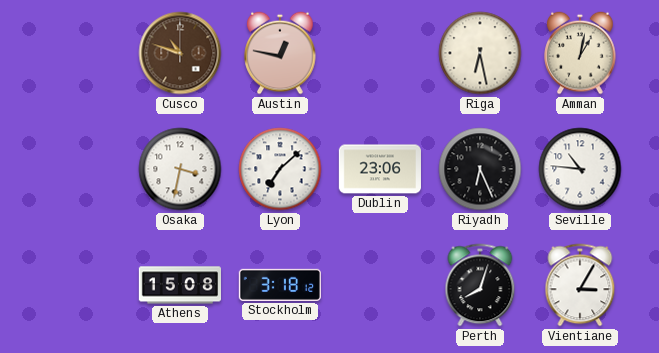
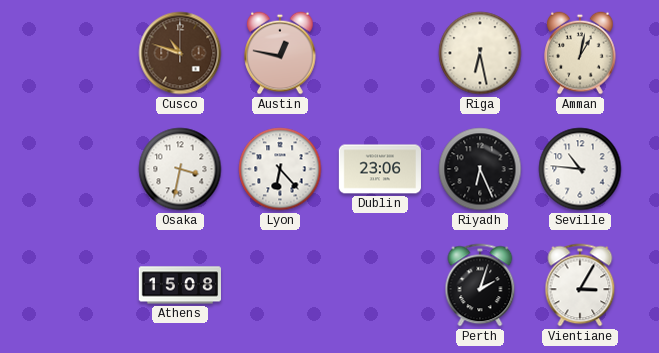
Lyon: 7:08 -> 6:23 (280, 169)
Stockholm: 3:18 -> none (280, 285)
Perth: 8:03 -> 2:03 (480, 285)
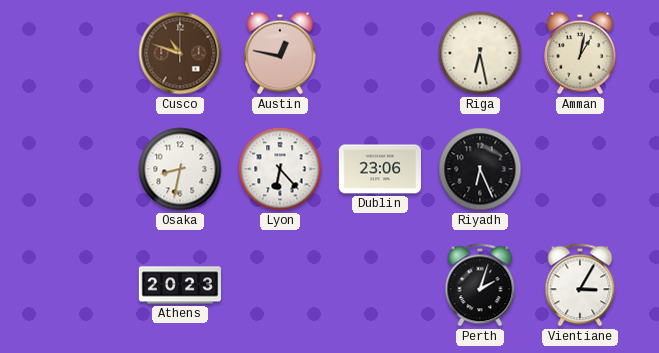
Osaka: 3:32 -> 8:32 (180, 169)
Seville: 10:46 -> none (580, 169)
Athens: 15:08 -> 20:23 (179, 285)
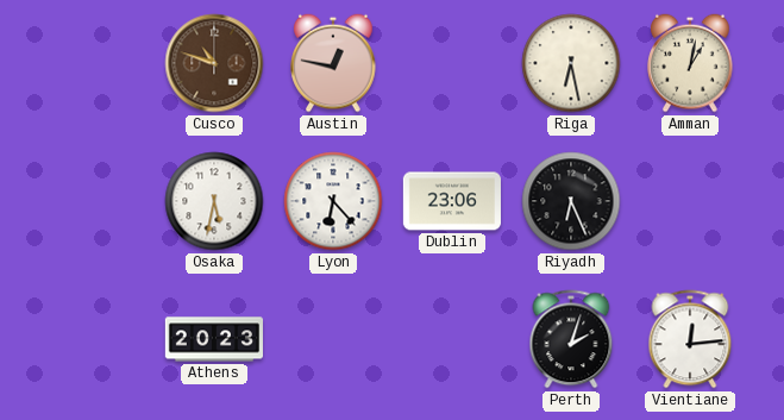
Osaka: 8:32 -> 5:32 (214, 201)
Vientiane: 3:05 -> 12:14 (690, 339)
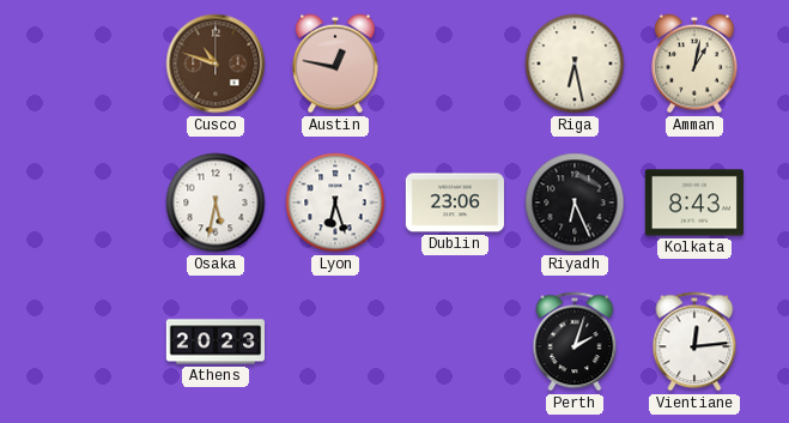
Lyon: 6:23 -> 6:27 (335, 203)
Kolkata: none -> 8:43 (694, 203)
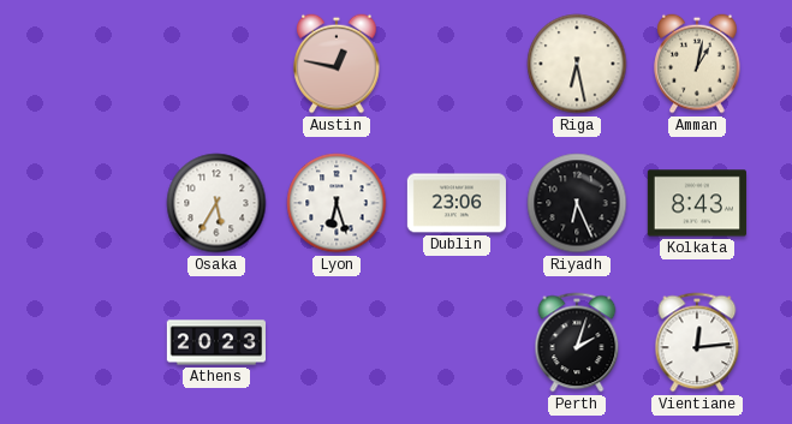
Cusco: 10:48 -> none (216, 64)
Osaka: 5:32 -> 5:35 (216, 203)
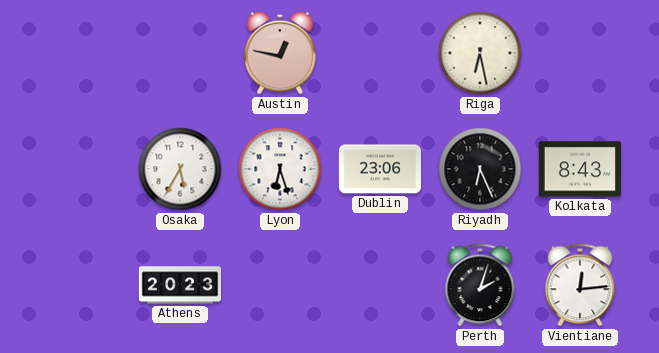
Amman: 1:02 -> none (697, 64)
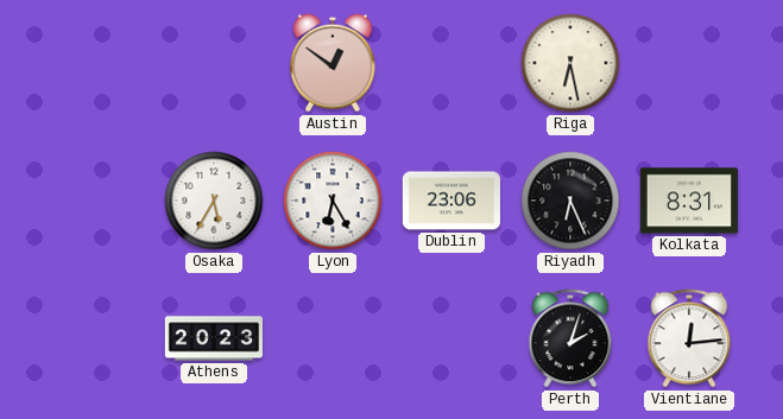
Austin: 12:47 -> 12:51 (333, 63)
Lyon: 6:27 -> 6:25 (333, 201)
Kolkata: 8:43 -> 8:31 (689, 201)
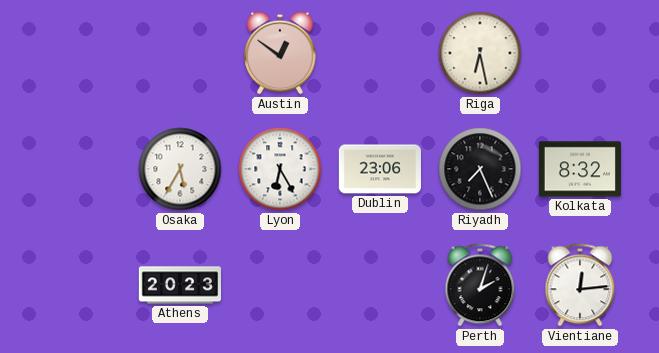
Riyadh: 6:26 -> 7:26 (480, 169)
Kolkata: 8:31 -> 8:32 (580, 169)
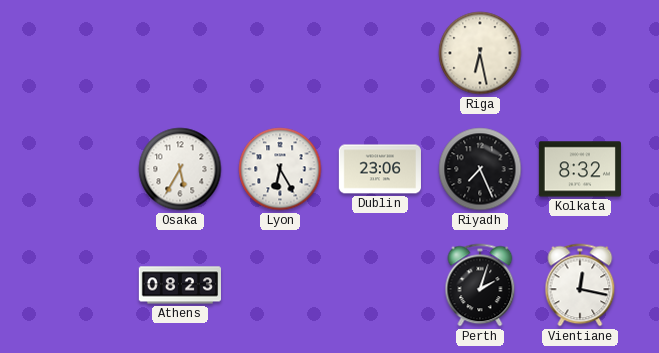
Austin: 12:51 -> none (280, 53)
Athens: 20:23 -> 08:23 (179, 285)
Vientiane: 12:14 -> 12:17 (580, 285)
